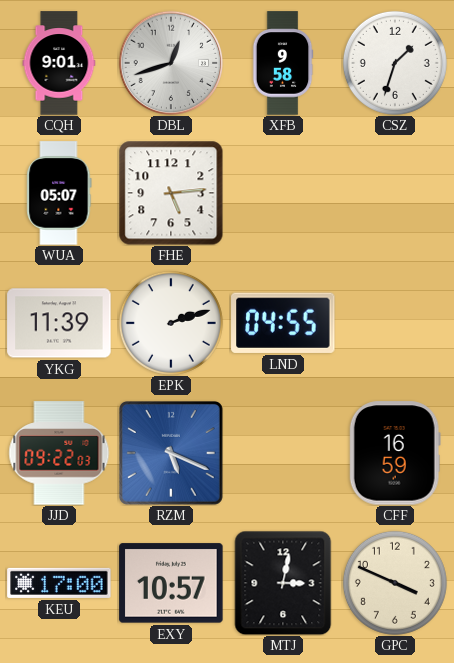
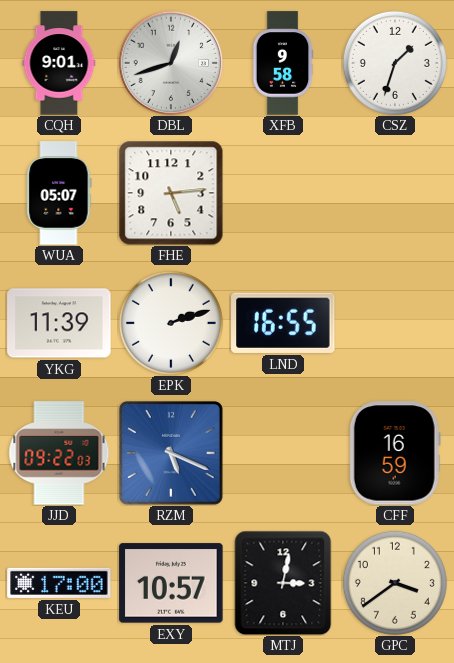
LND: 04:55 -> 16:55 (283, 323)
GPC: 3:49 -> 3:39 (395, 583)
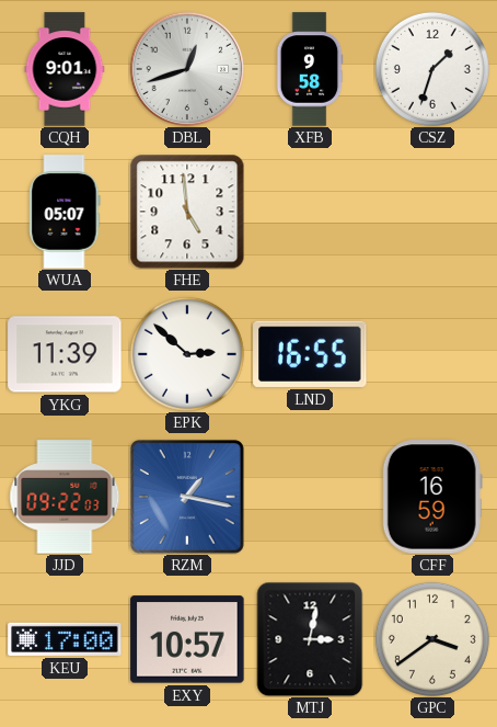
FHE: 5:14 -> 4:59 (187, 212)
EPK: 2:12 -> 2:52 (187, 354)
RZM: 5:19 -> 1:17 (187, 497)
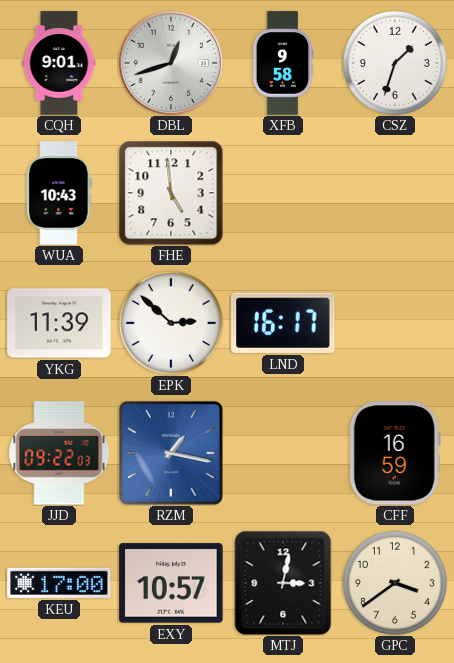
WUA: 05:07 -> 10:43 (59, 193)
LND: 16:55 -> 16:17 (283, 323)
